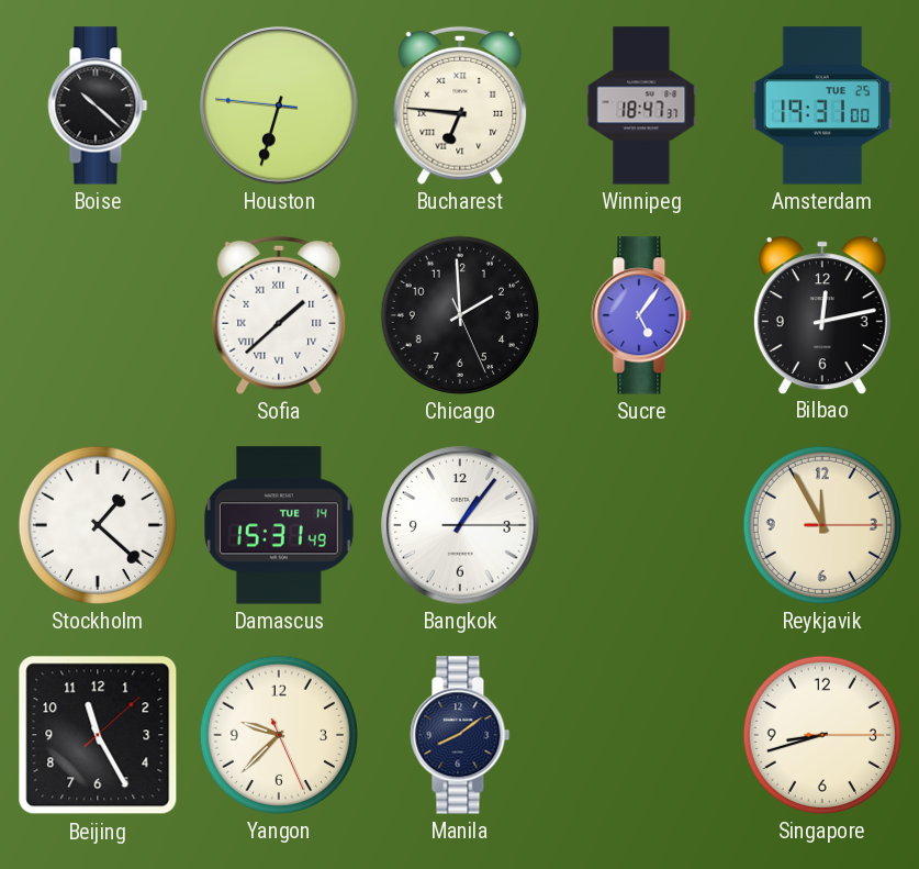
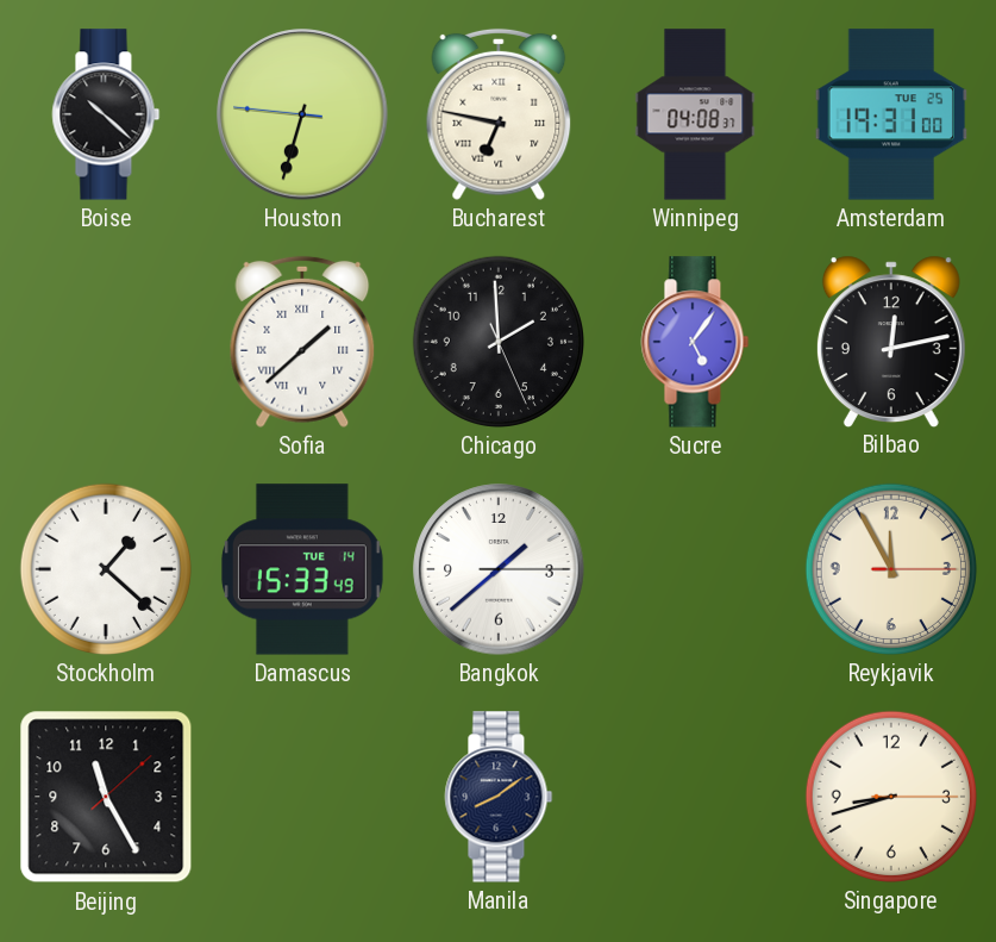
Bucharest: 6:46 -> 6:47 (499, 114)
Winnipeg: 18:47 -> 04:08 (695, 114)
Damascus: 15:31 -> 15:33 (302, 569)
Bangkok: 1:06 -> 1:38 (499, 569)
Yangon: 9:37 -> none (279, 735)
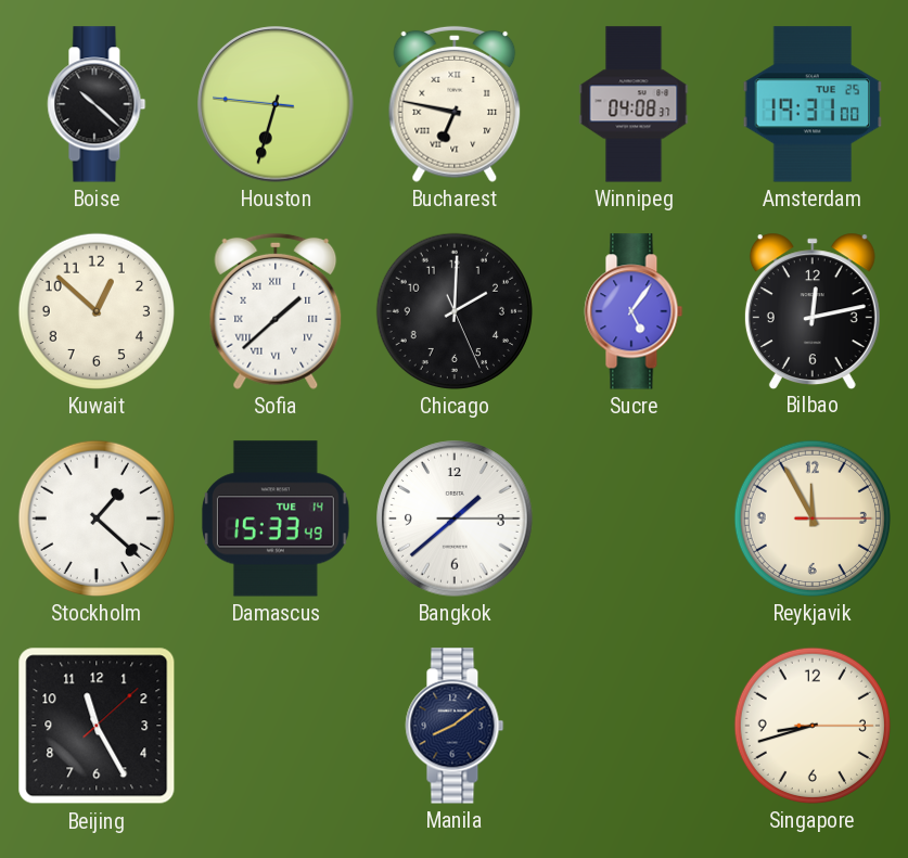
Kuwait: none -> 12:52 (97, 311)
Chicago: 1:59 -> 2:00 (455, 311)
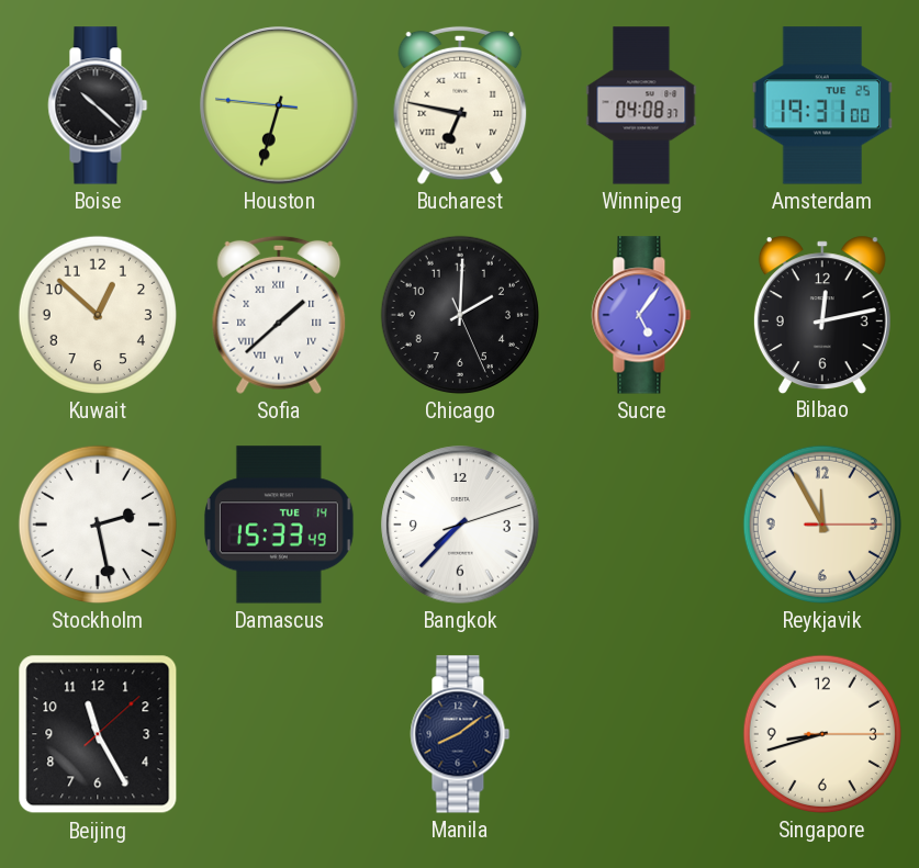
Stockholm: 1:22 -> 2:28 (98, 525)
Bangkok: 1:38 -> 7:37 (460, 525)
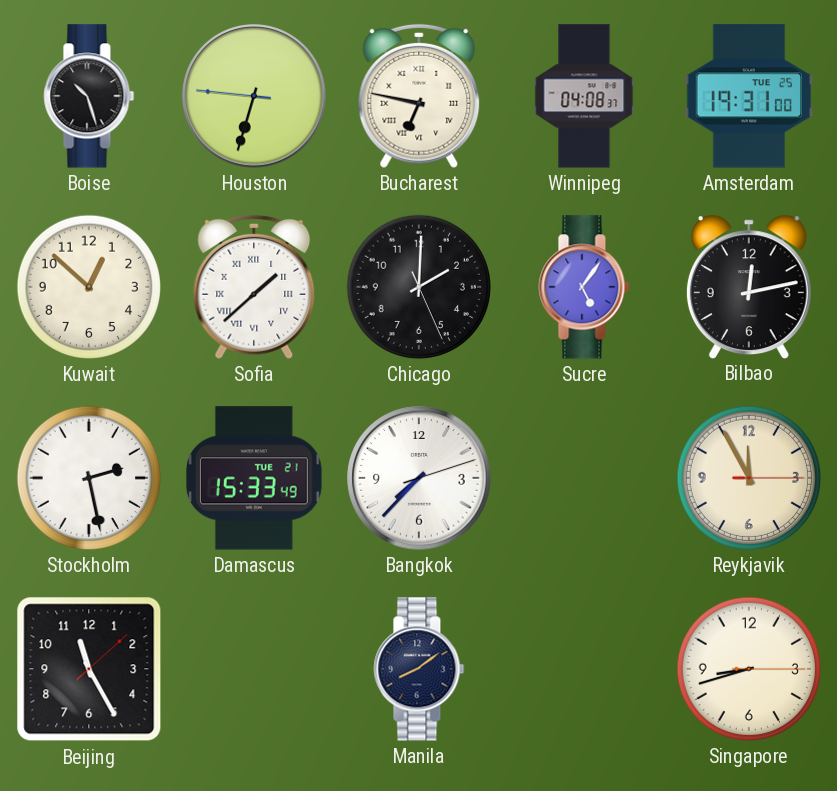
Boise: 10:22 -> 10:27 (89, 96)
Damascus date: TUE 14 -> TUE 21 (254, 478)
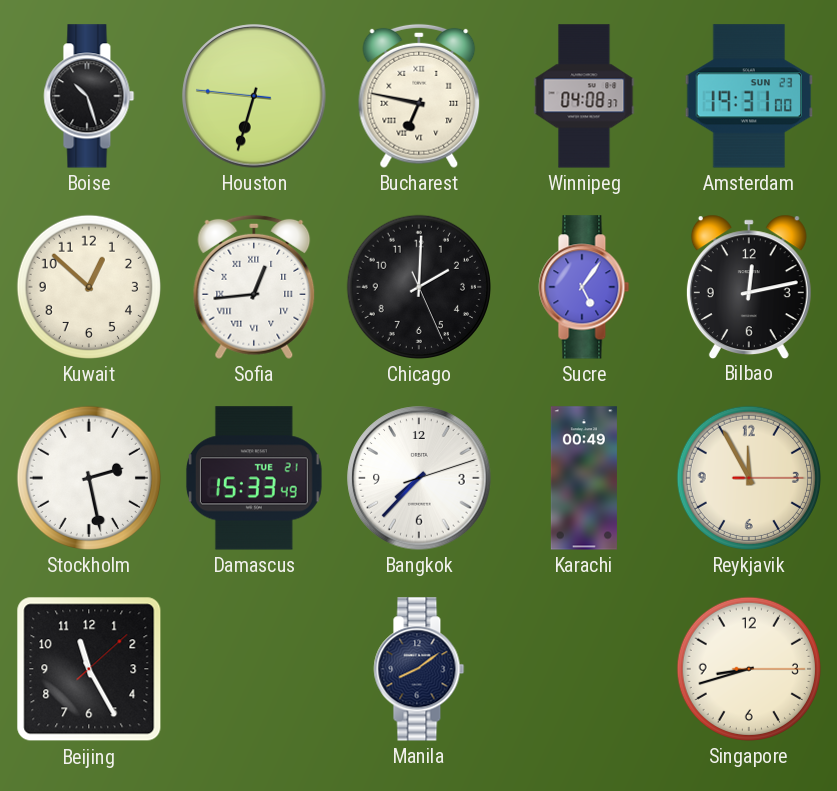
Amsterdam date: TUE 25 -> SUN 23 (749, 96)
Sofia: 1:38 -> 12:44 (254, 287)
Karachi: none -> 00:49 (584, 478)
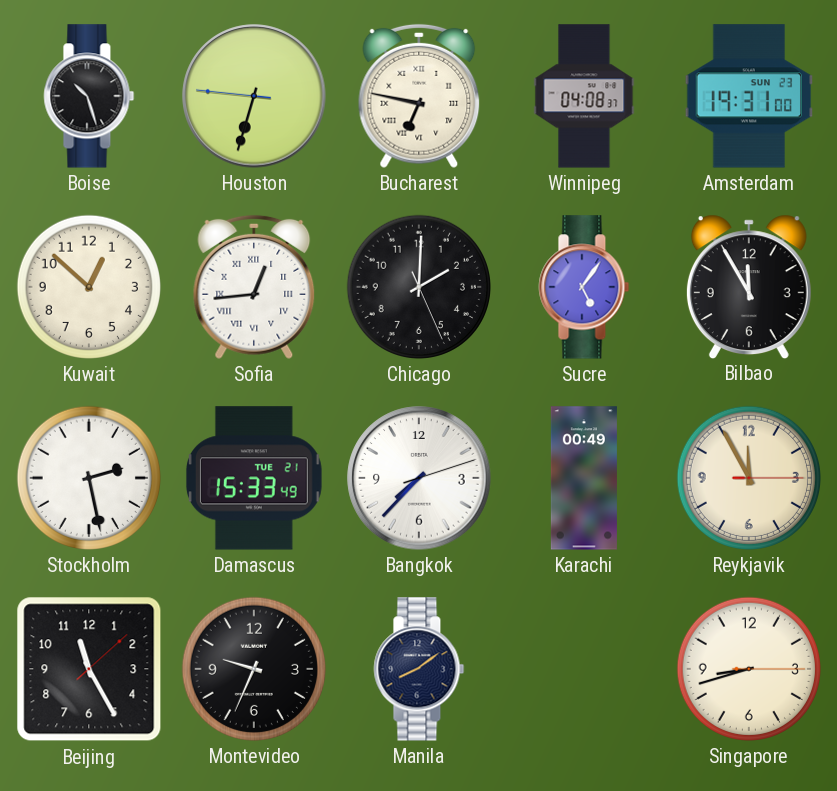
Bilbao: 12:13 -> 11:55 (749, 286)
Montevideo: none -> 9:34 (254, 669)
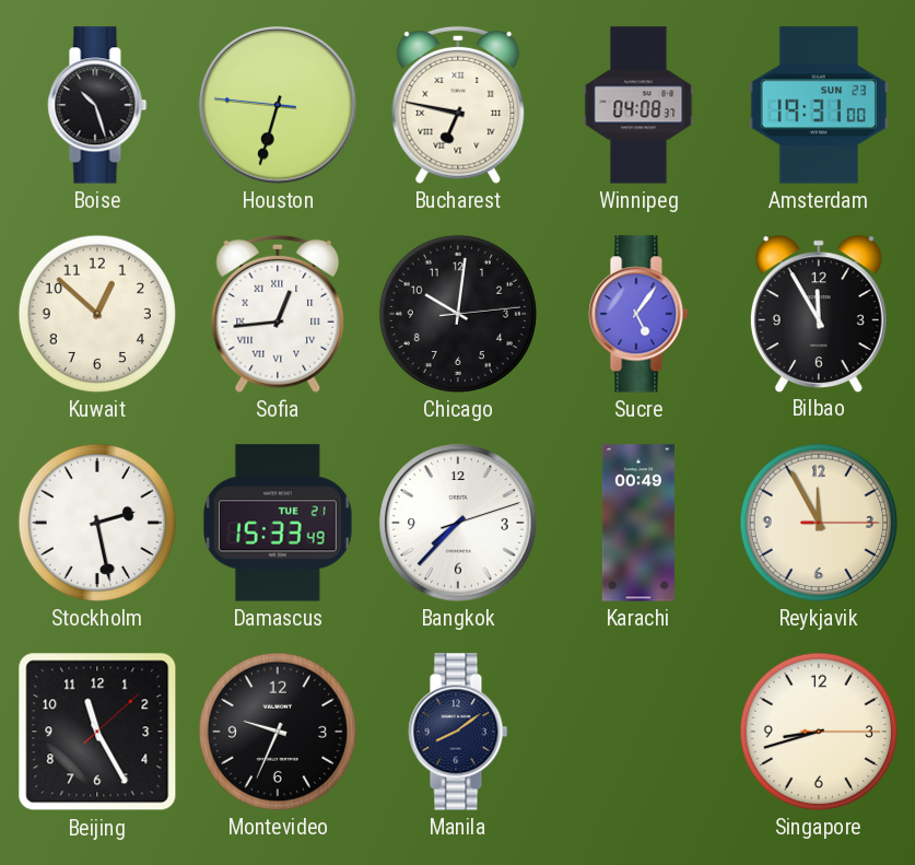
Chicago: 2:00 -> 10:01 (458, 314)
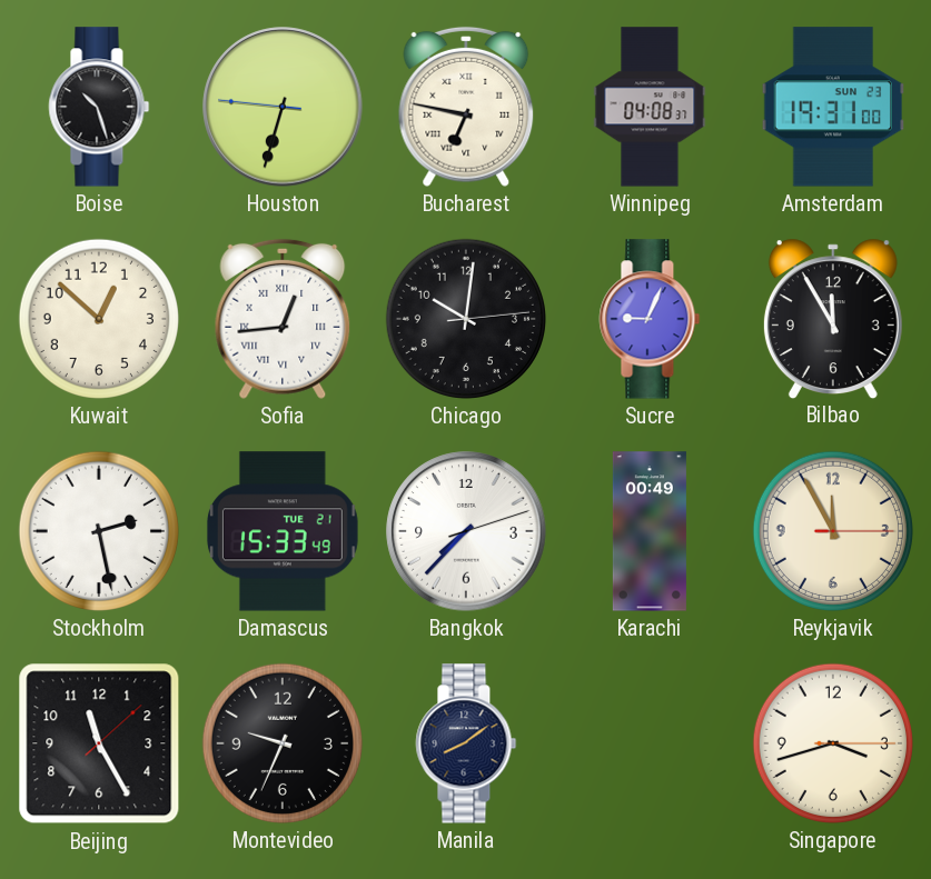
Sucre: 5:06 -> 9:04 (650, 319)
Singapore: 8:42 -> 3:42 (833, 743)
